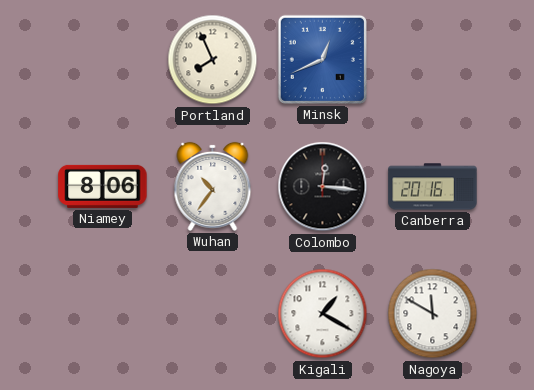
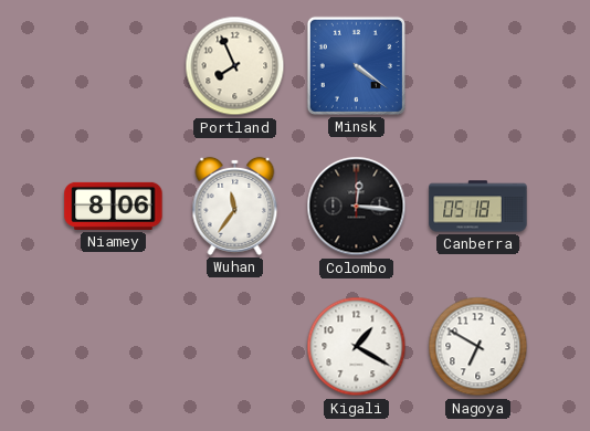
Minsk: 12:41 -> 4:21 (356, 65)
Wuhan: 10:36 -> 11:36 (235, 206)
Canberra: 20:16 -> 05:18 (478, 207)
Nagoya: 11:50 -> 6:50 (478, 347)
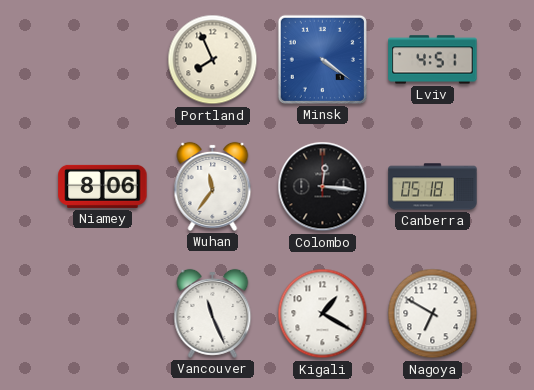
Lviv: none -> 4:51 (433, 60)
Vancouver: none -> 11:26 (213, 313)
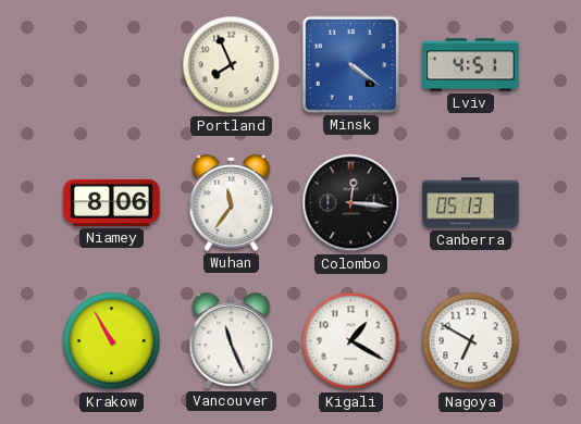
Canberra: 05:18 -> 05:13 (471, 203)
Krakow: none -> 10:55 (112, 341)
